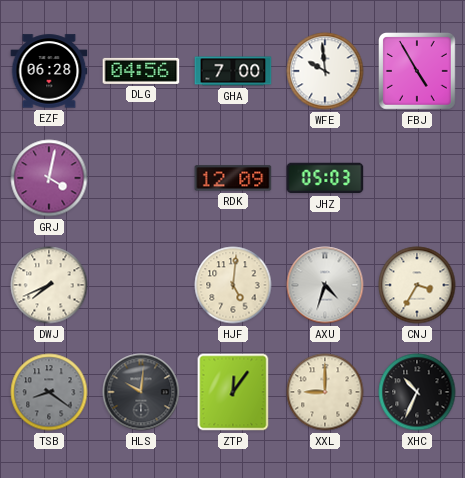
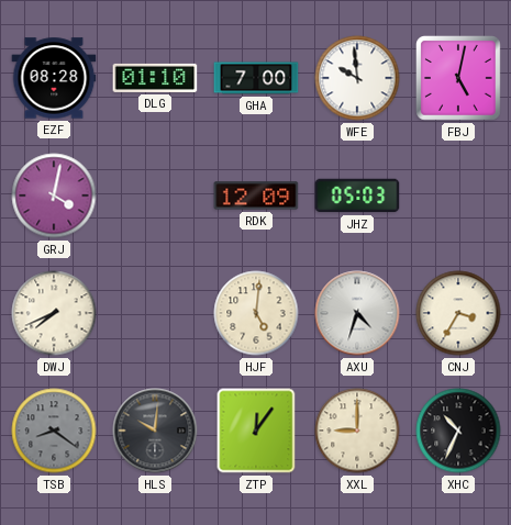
EZF: 06:28 -> 08:28 (54, 78)
DLG: 04:56 -> 01:10 (155, 78)
FBJ: 4:55 -> 5:02 (459, 79)
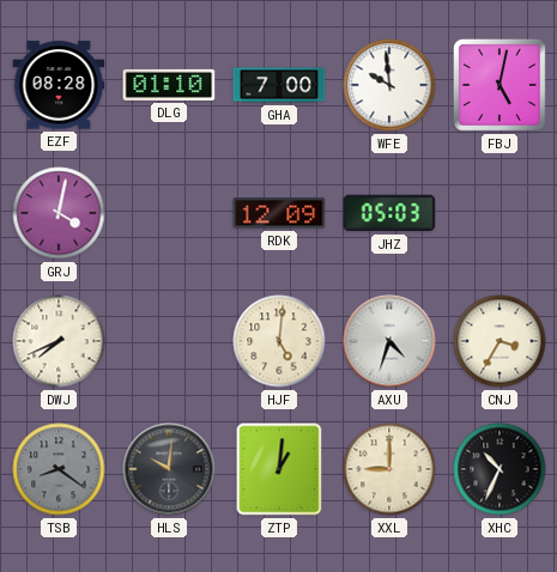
ZTP: 12:06 -> 1:01 (279, 469)
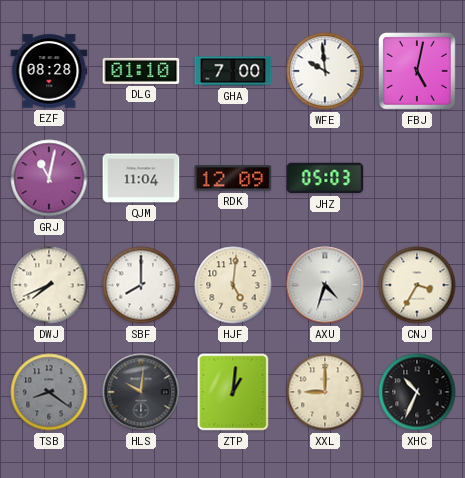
GRJ: 4:02 -> 11:02 (49, 178)
QJM: none -> 11:04 (141, 178)
SBF: none -> 8:00 (141, 285)
